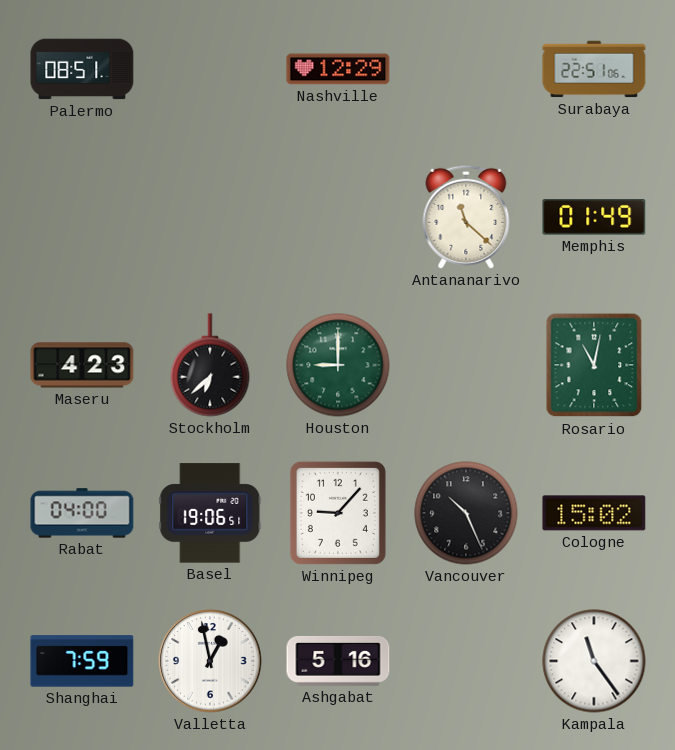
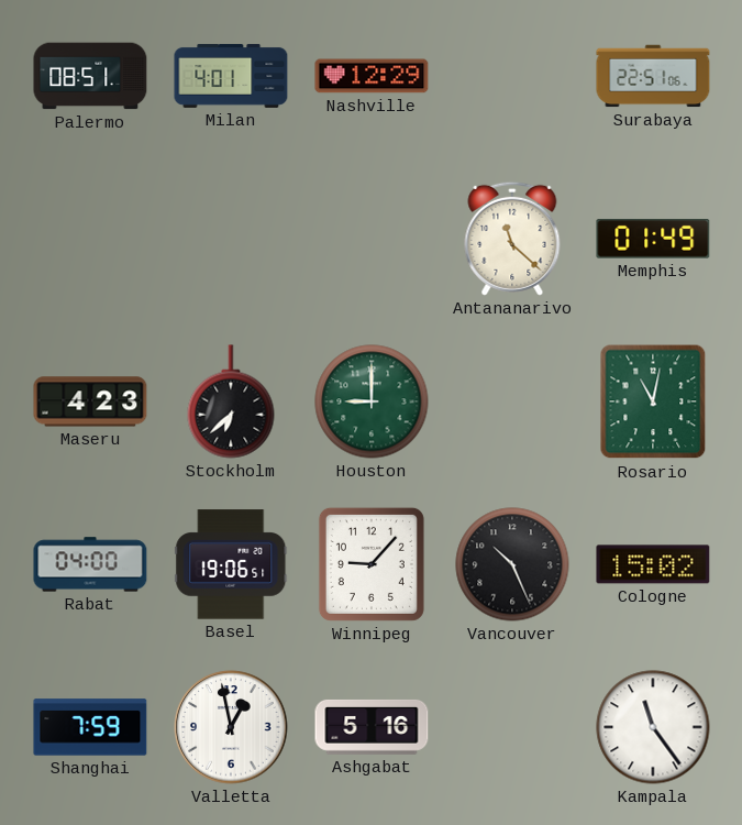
Milan: none -> 4:01 (231, 76)
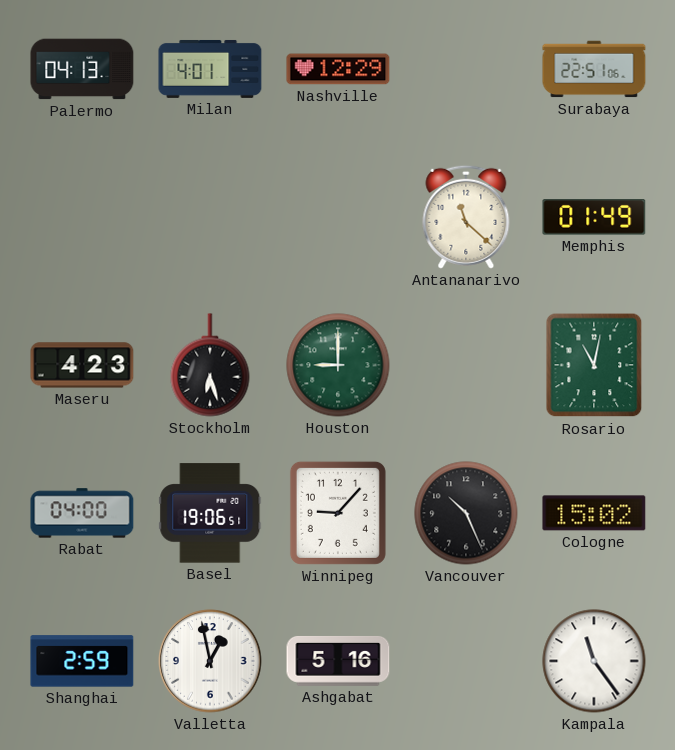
Palermo: 08:51 -> 04:13 (82, 69)
Stockholm: 6:38 -> 6:27 (210, 365)
Shanghai: 7:59 -> 2:59 (82, 661)
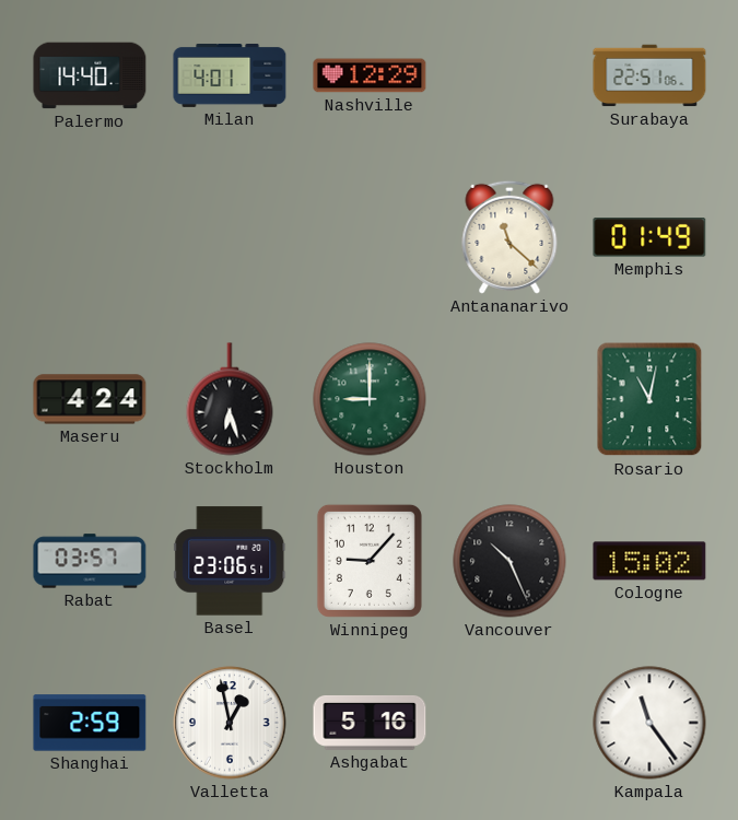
Palermo: 04:13 -> 14:40 (90, 75)
Maseru: 4:23 -> 4:24 (90, 399)
Rabat: 04:00 -> 03:57 (90, 561)
Basel: 19:06 -> 23:06 (230, 561)
